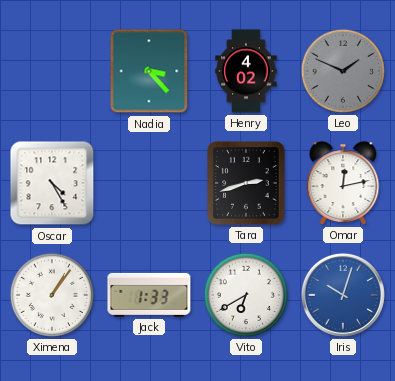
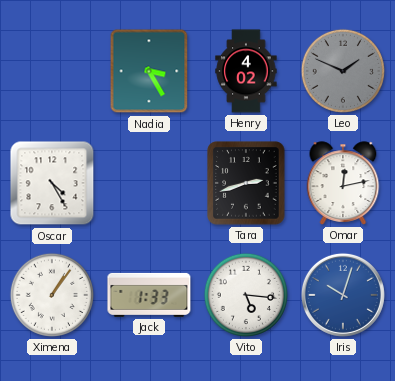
Nadia: 3:23 -> 3:25 (149, 71)
Vito: 6:40 -> 5:16 (246, 295)
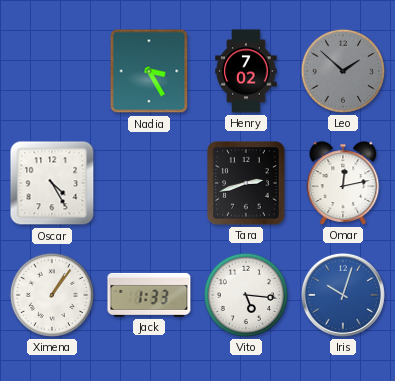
Henry: 4:02 -> 7:02 (246, 71)
Leo: 1:49 -> 1:52 (343, 71)
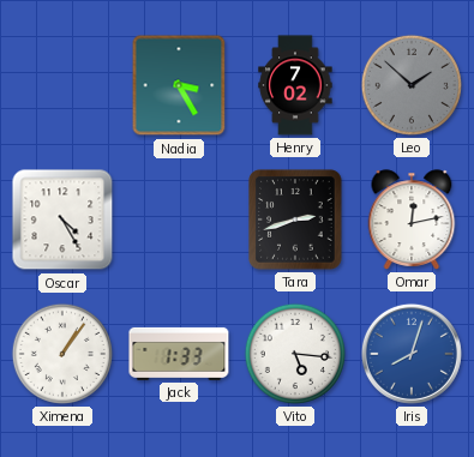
Iris: 10:03 -> 8:03 (412, 354)
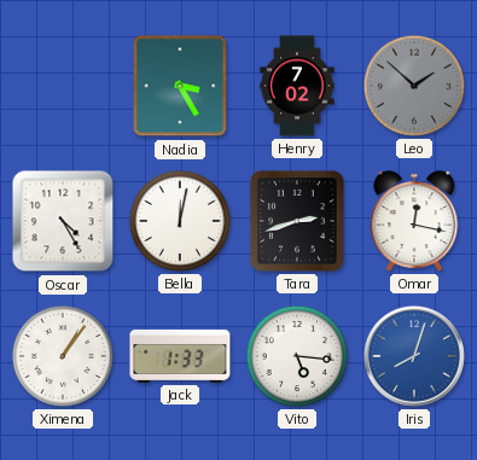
Bella: none -> 12:02 (180, 221)
Omar: 12:13 -> 12:17 (414, 221)
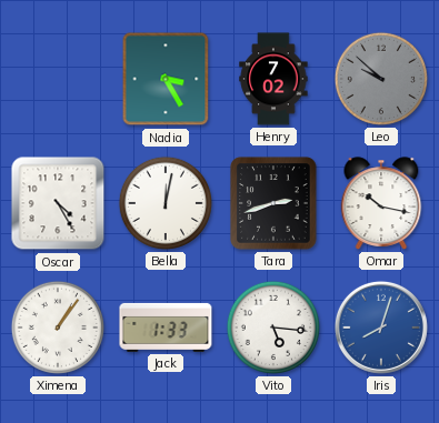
Leo: 1:52 -> 9:52 (381, 79)
Omar: 12:17 -> 10:17 (381, 203)
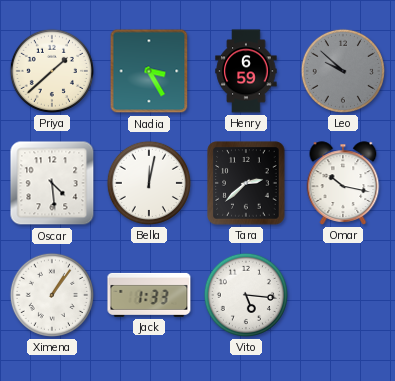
Priya: none -> 1:38 (52, 71)
Henry: 7:02 -> 6:59 (246, 71)
Oscar: 4:25 -> 4:29 (52, 183)
Tara: 2:42 -> 2:38 (246, 183)
Iris: 8:03 -> none (381, 328)
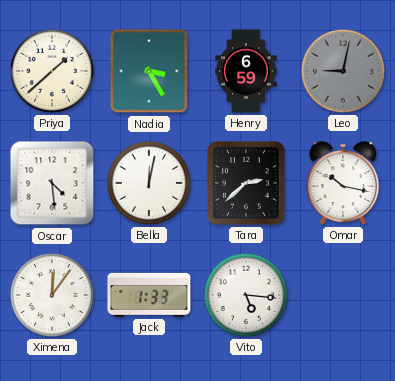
Leo: 9:52 -> 9:02 (343, 71)
Ximena: 1:06 -> 12:06 (52, 295)
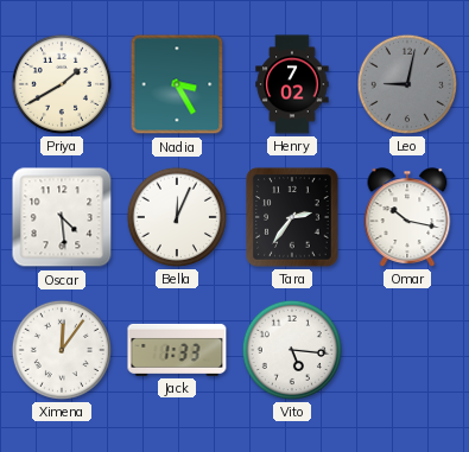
Priya: 1:38 -> 1:40 (62, 84)
Henry: 6:59 -> 7:02 (292, 84)
Bella: 12:02 -> 12:04 (177, 217)
Tara: 2:38 -> 2:36 (292, 217)
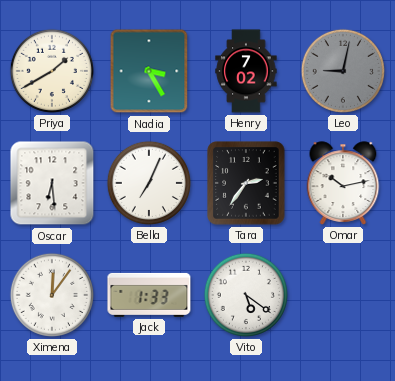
Oscar: 4:29 -> 6:29 (52, 183)
Bella: 12:04 -> 7:04 (149, 183)
Omar: 10:17 -> 10:13 (343, 183)
Vito: 5:16 -> 5:21 (246, 295)
